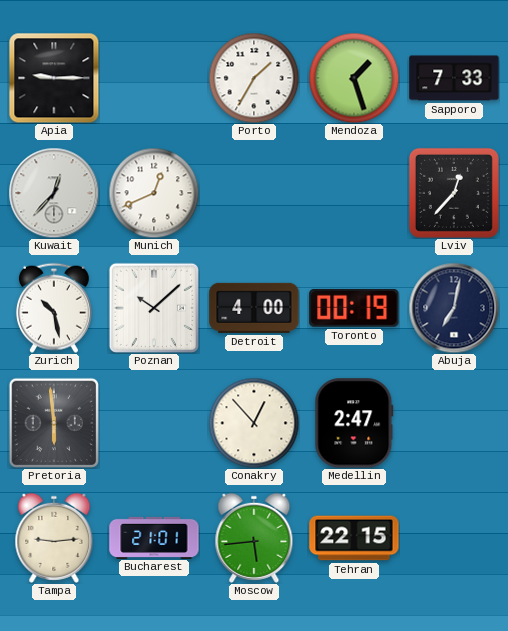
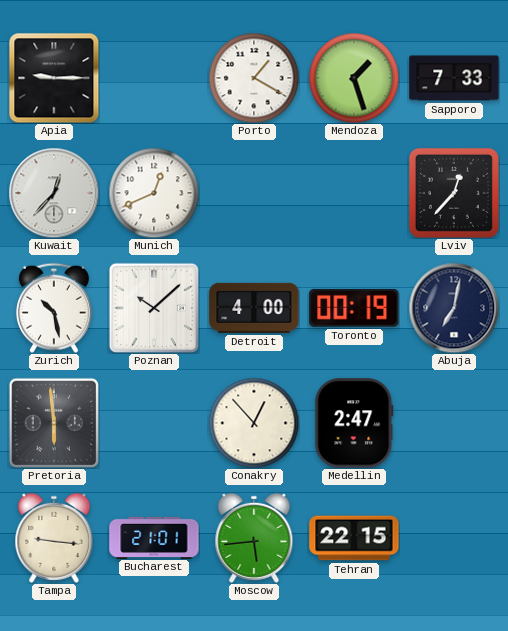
Porto: 1:35 -> 1:20 (254, 78)
Tampa: 9:14 -> 9:16 (54, 538)
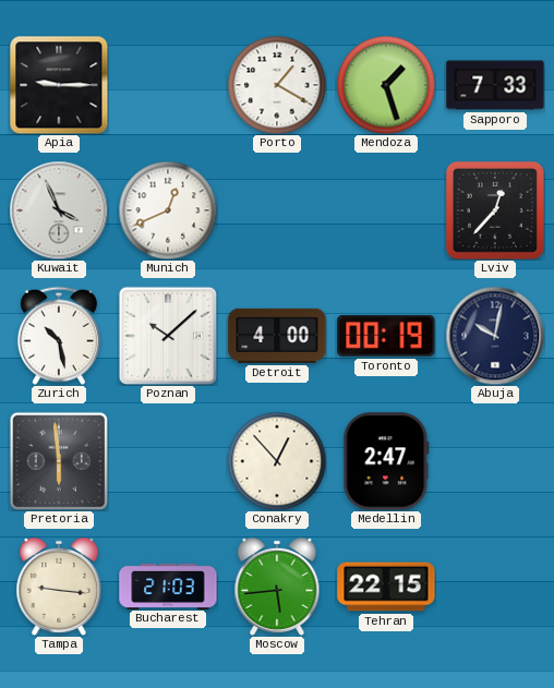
Kuwait: 12:37 -> 3:56 (59, 210)
Abuja: 7:02 -> 10:02 (495, 336)
Bucharest: 21:01 -> 21:03 (168, 586)
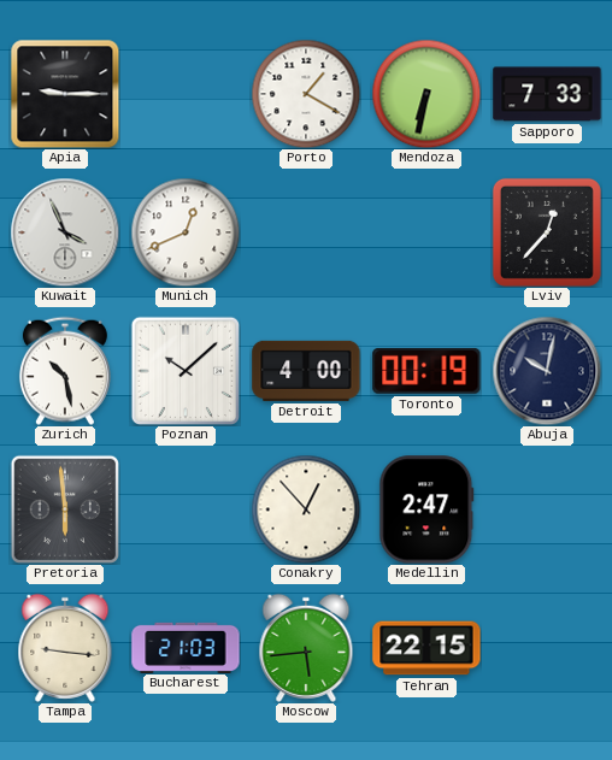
Mendoza: 1:27 -> 6:32 (426, 94)
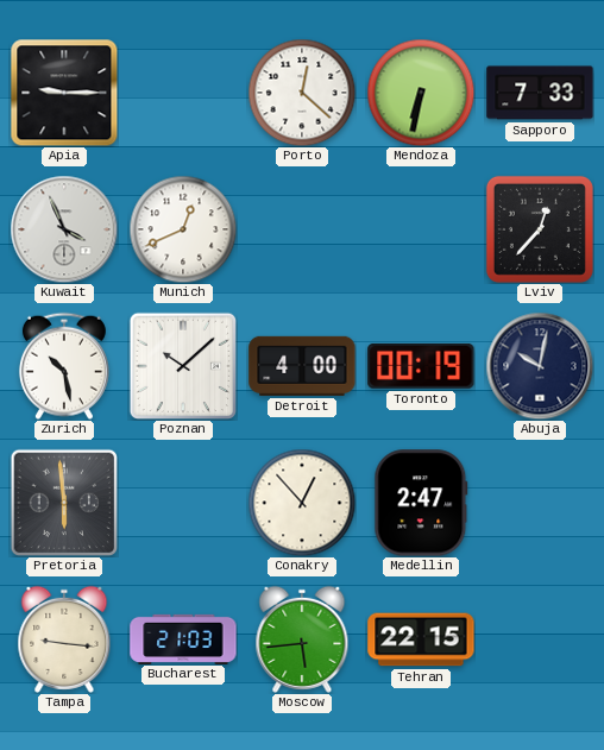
Porto: 1:20 -> 12:22 (302, 93)
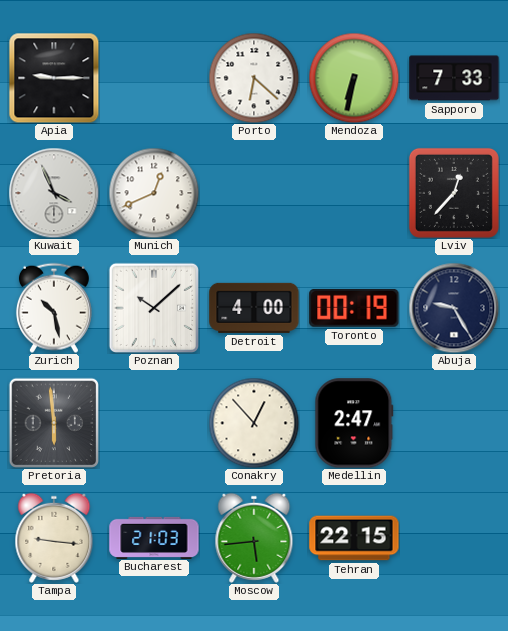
Porto: 12:22 -> 6:22 (254, 78)
Abuja: 10:02 -> 9:25 (454, 308)
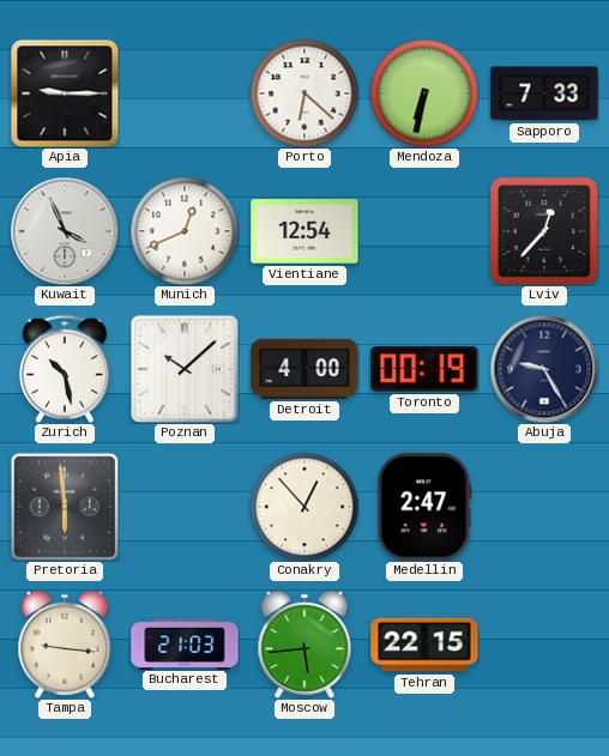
Vientiane: none -> 12:54 (304, 231)
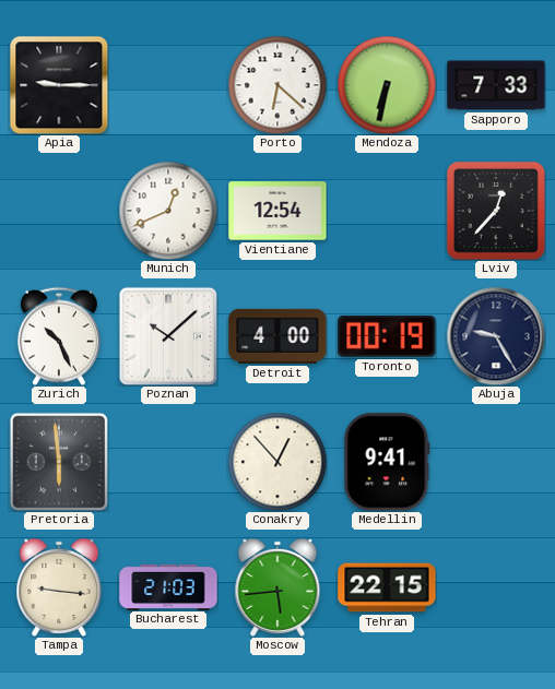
Kuwait: 3:56 -> none (65, 231)
Zurich: 10:28 -> 10:26 (59, 336)
Medellin: 2:47 -> 9:41 (387, 462)
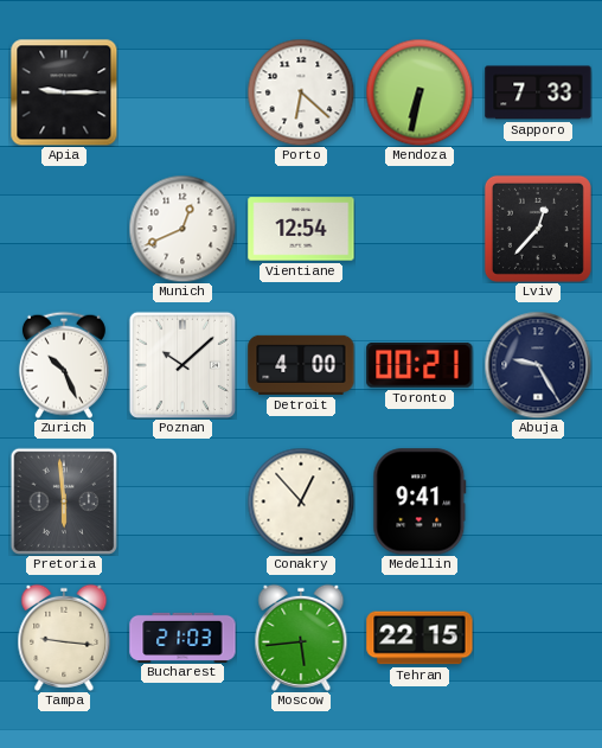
Toronto: 00:19 -> 00:21 (420, 365)
